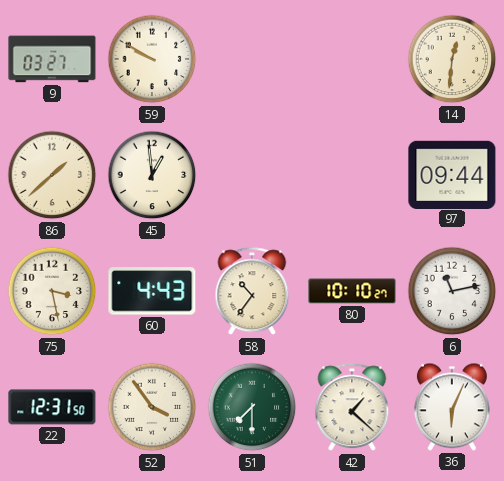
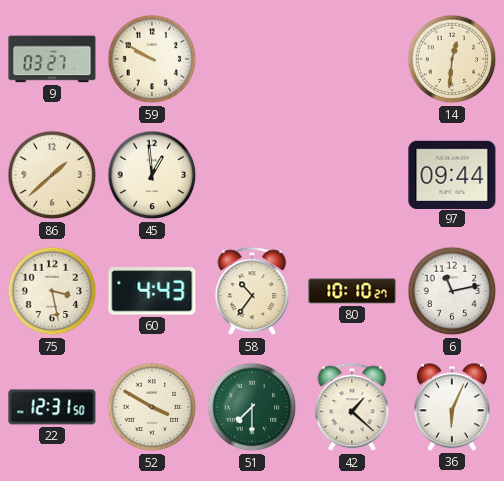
52: 3:54 -> 3:50 (152, 407)
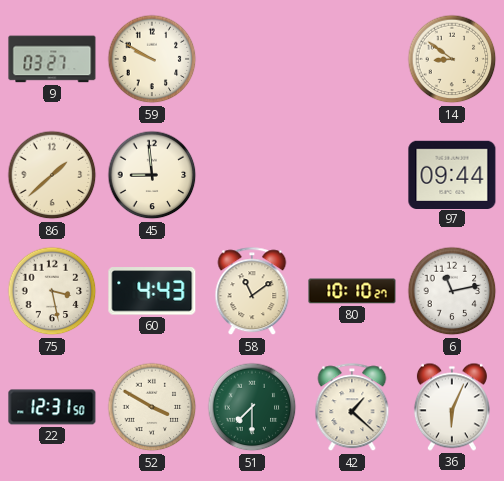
14: 12:31 -> 8:51 (452, 59)
45: 12:59 -> 8:59 (152, 175)
58: 10:36 -> 11:09 (252, 292)
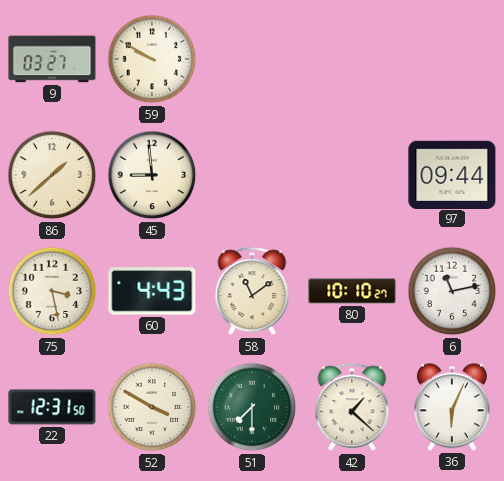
14: 8:51 -> none (452, 59)
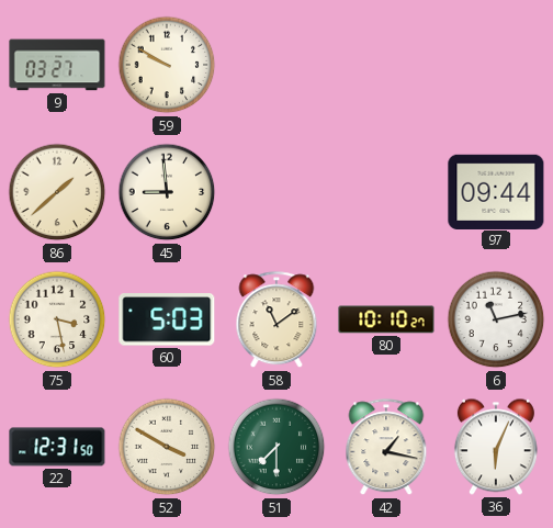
60: 4:43 -> 5:03 (167, 319)
42: 1:22 -> 1:17 (386, 448)
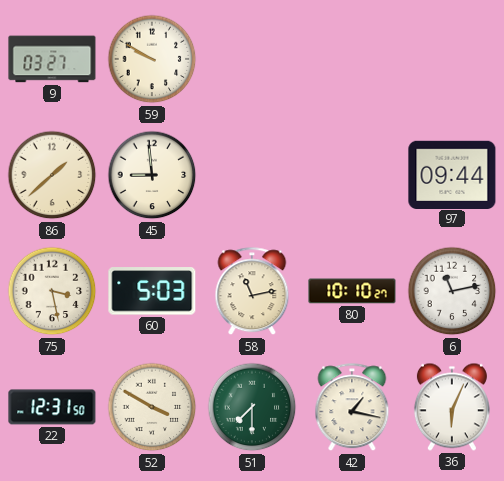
58: 11:09 -> 11:13 (252, 292)
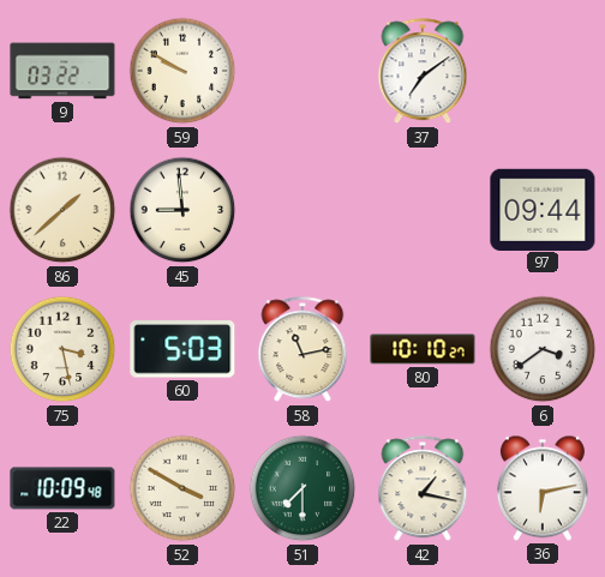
9: 03:27 -> 03:22 (62, 71)
37: none -> 7:09 (423, 72)
6: 11:13 -> 3:39 (543, 349)
22: 12:31 -> 10:09 (62, 488)
36: 6:04 -> 6:13 (543, 488)
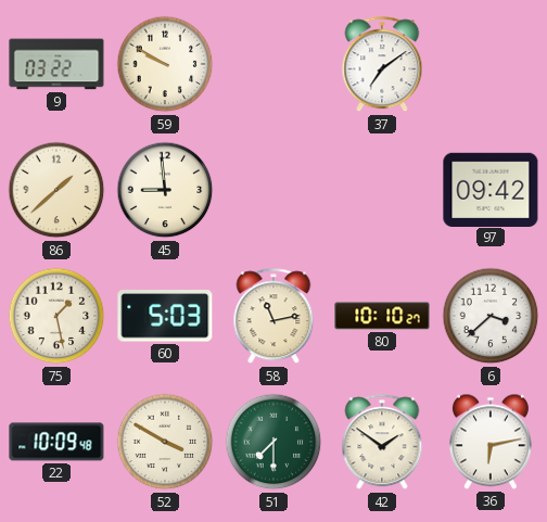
97: 09:44 -> 09:42 (491, 189)
75: 3:28 -> 1:28 (56, 316)
6: 3:39 -> 3:38 (491, 316)
42: 1:17 -> 1:51 (382, 443)
